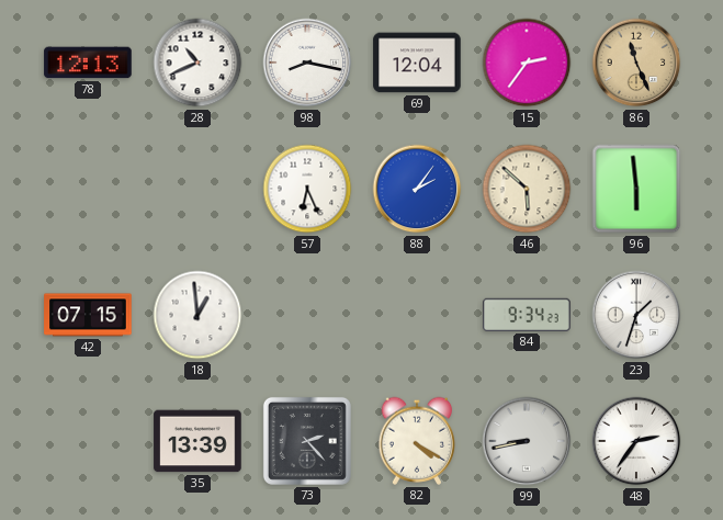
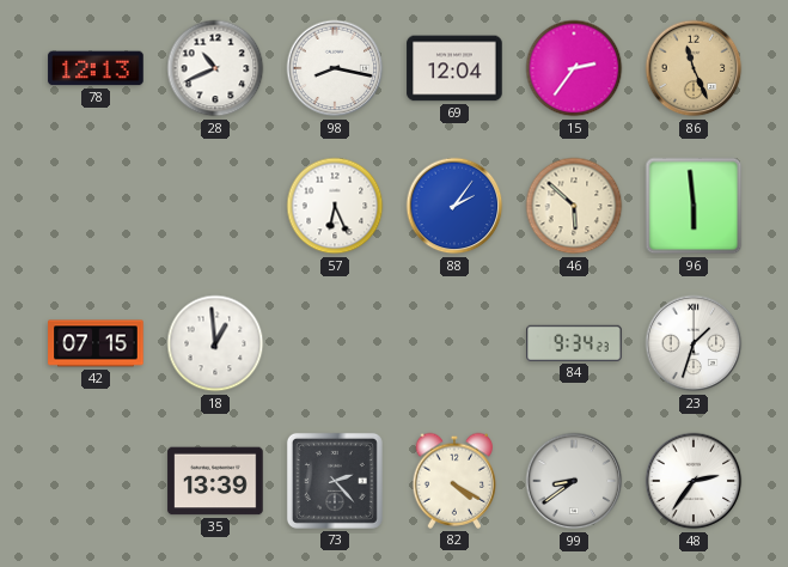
99: 8:43 -> 8:39 (574, 481)
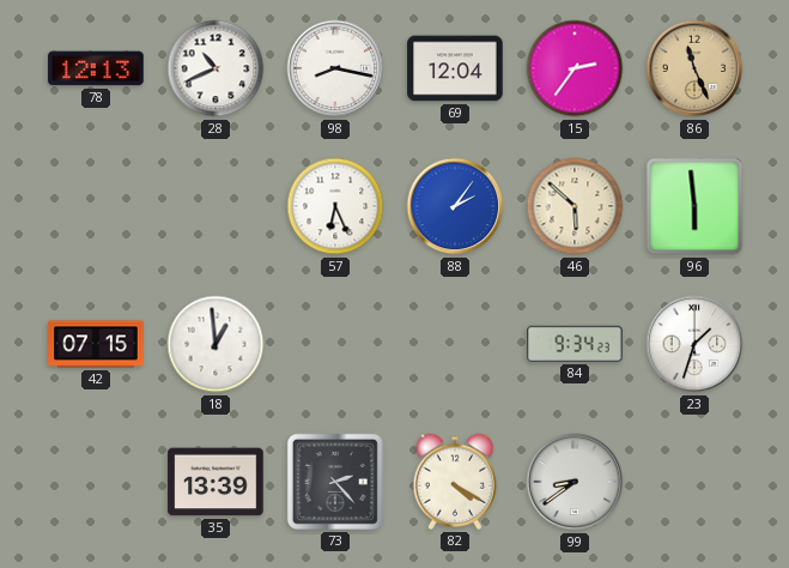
48: 2:36 -> none (694, 481)
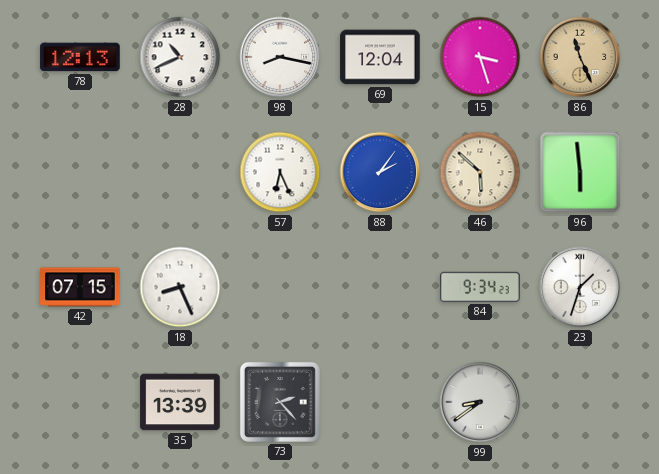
15: 2:36 -> 3:27 (480, 57)
18: 12:59 -> 8:26 (180, 287)
82: 4:20 -> none (455, 482)
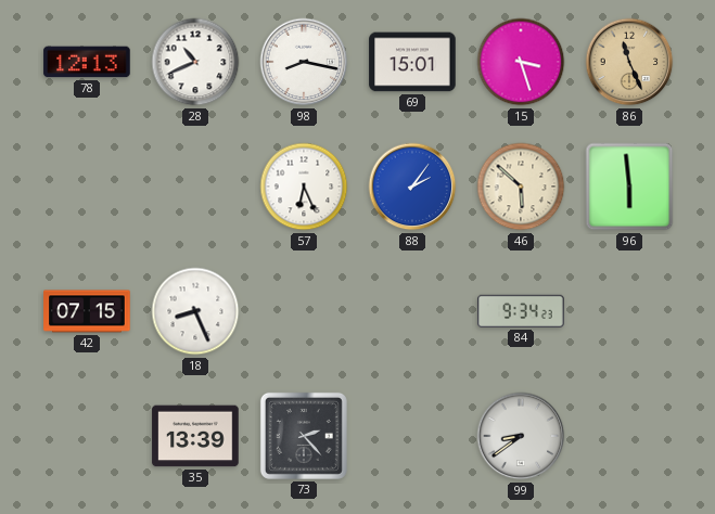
69: 12:04 -> 15:01 (412, 62)
23: 1:33 -> none (580, 287)
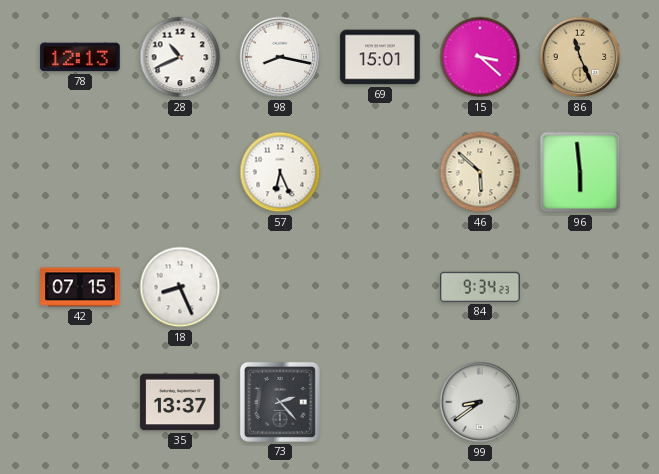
15: 3:27 -> 3:22 (480, 57)
88: 2:06 -> none (412, 187)
35: 13:39 -> 13:37 (180, 402)
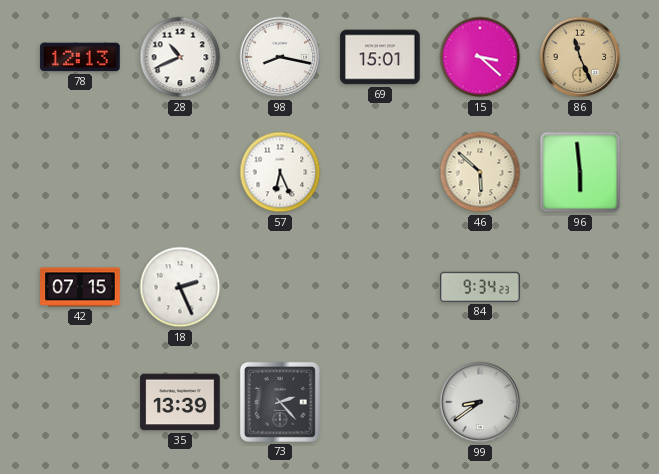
18: 8:26 -> 2:26 (180, 287)
35: 13:37 -> 13:39 (180, 402)
